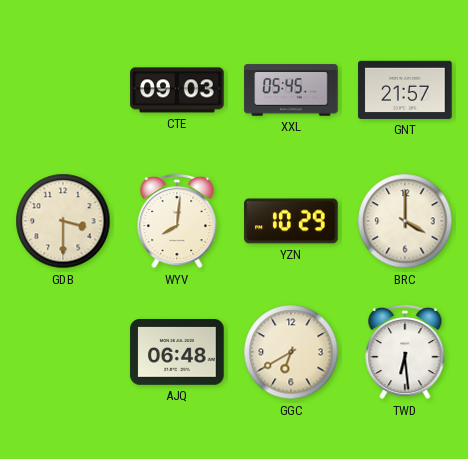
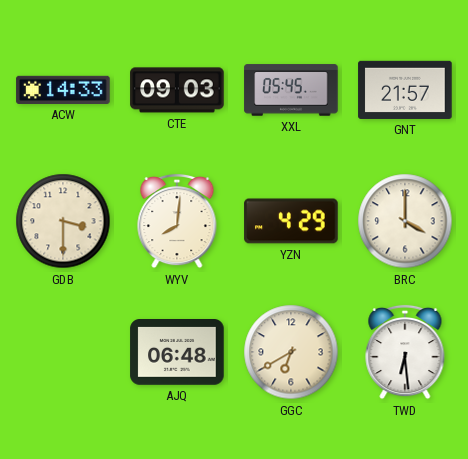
ACW: none -> 14:33 (63, 90)
YZN: 10:29 -> 4:29 (291, 221)
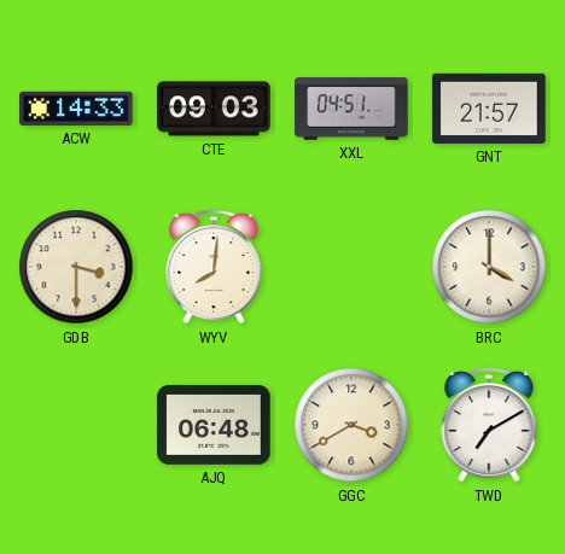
XXL: 05:45 -> 04:51 (351, 109)
YZN: 4:29 -> none (291, 221)
GGC: 6:40 -> 3:40 (351, 425)
TWD: 6:29 -> 7:10 (489, 425)
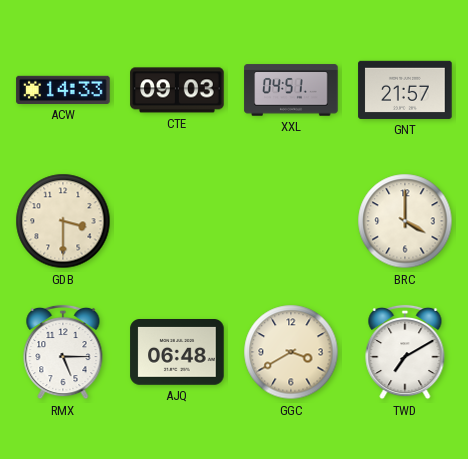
WYV: 8:01 -> none (214, 267)
RMX: none -> 5:15 (63, 352)
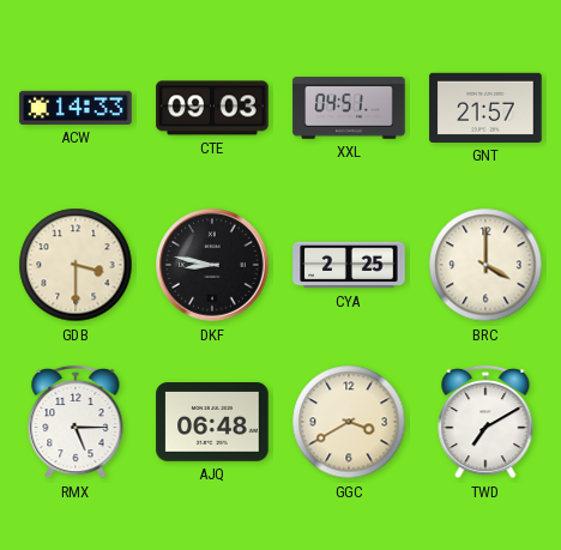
DKF: none -> 8:47 (212, 265)
CYA: none -> 2:25 (349, 265)
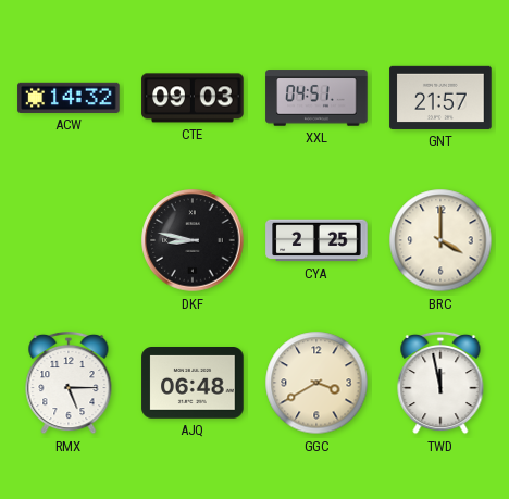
ACW: 14:33 -> 14:32 (69, 98)
GDB: 3:30 -> none (76, 265)
TWD: 7:10 -> 11:58 (440, 383)
